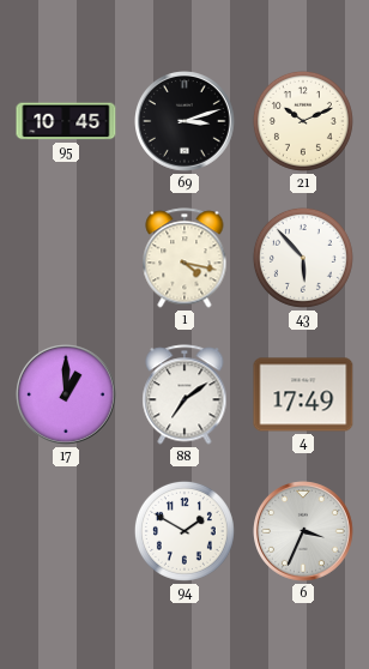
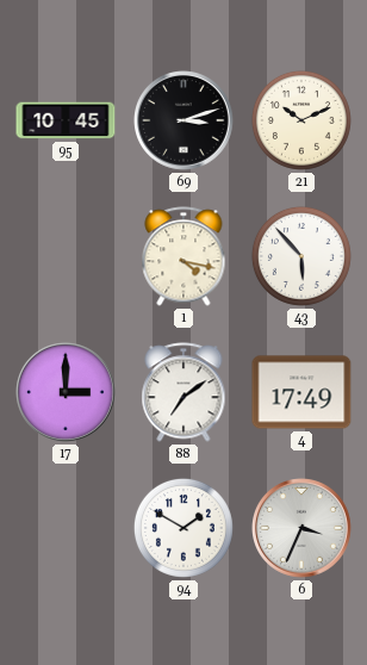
17: 1:00 -> 3:00 (67, 393)
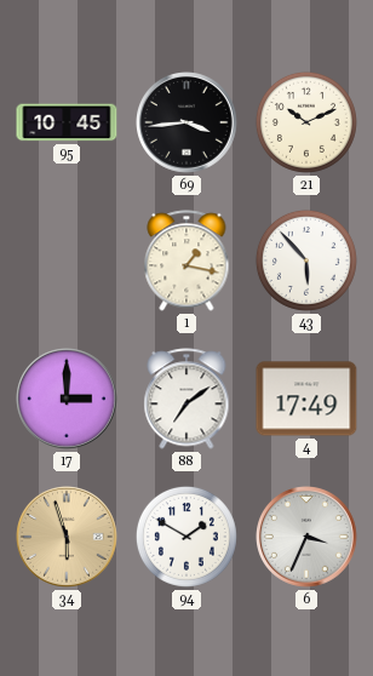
69: 3:12 -> 3:44 (188, 124)
1: 4:17 -> 1:17 (187, 260)
34: none -> 5:57 (68, 538)
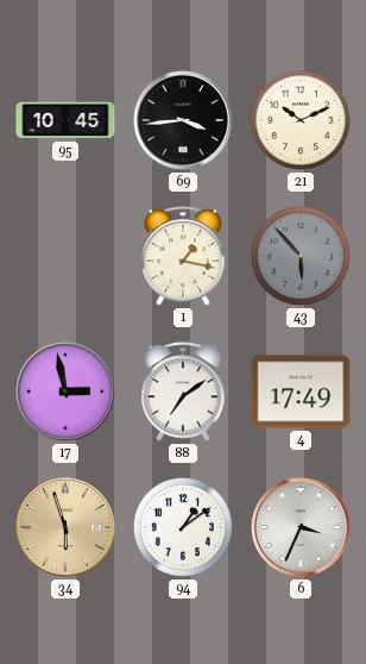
43 dial: white -> grey (301, 256)
17: 3:00 -> 2:58 (67, 393)
94: 1:50 -> 1:09 (183, 527)
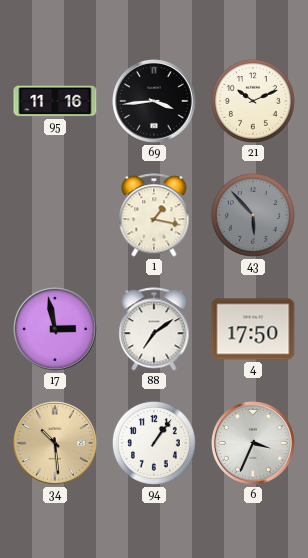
95: 10:45 -> 11:16 (55, 101)
4: 17:49 -> 17:50 (253, 329)
34: 5:57 -> 10:29 (56, 444)
94: 1:09 -> 1:06 (154, 443)
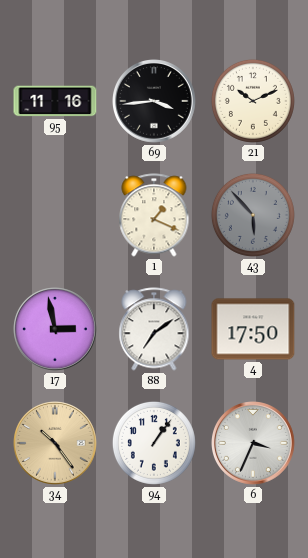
1: 1:17 -> 1:19 (154, 215)
34: 10:29 -> 10:24 (56, 444)
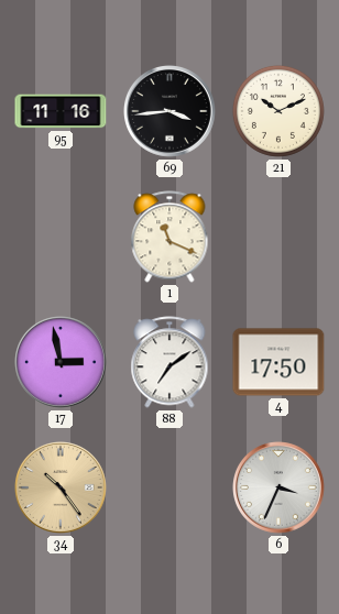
1: 1:19 -> 11:19 (169, 237)
43: 5:53 -> none (253, 215)
94: 1:06 -> none (154, 443)
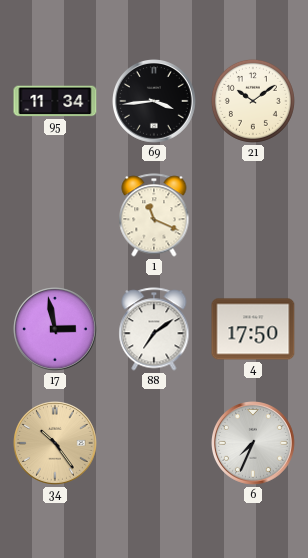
95: 11:16 -> 11:34 (55, 101)
21: 10:11 -> 10:09 (253, 101)
6: 3:34 -> 7:34 (254, 444)
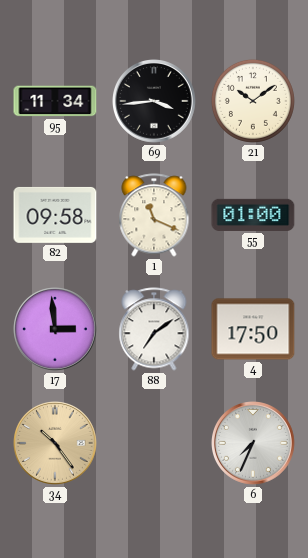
82: none -> 09:58 (55, 215)
55: none -> 01:00 (253, 215)
17: 2:58 -> 2:59 (56, 330)
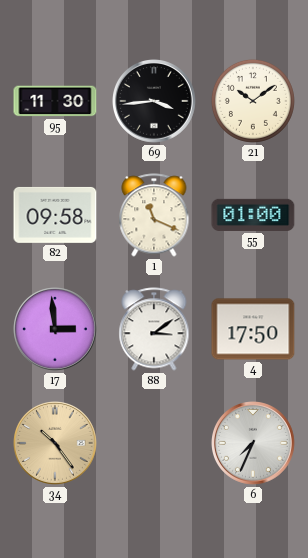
95: 11:34 -> 11:30 (55, 101)
88: 7:09 -> 3:09 (154, 329)
